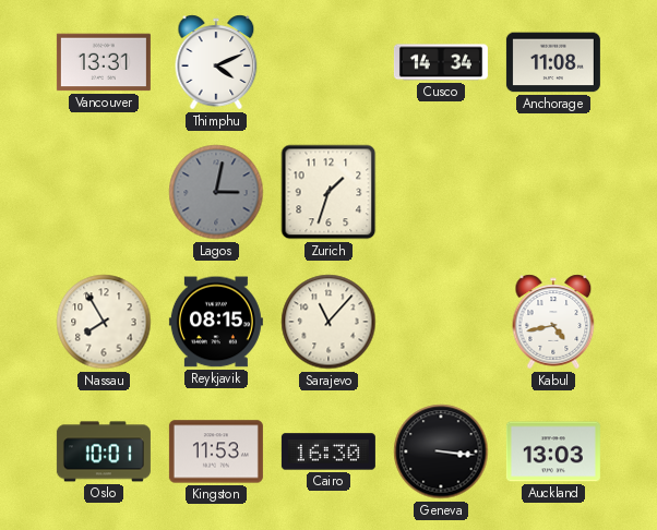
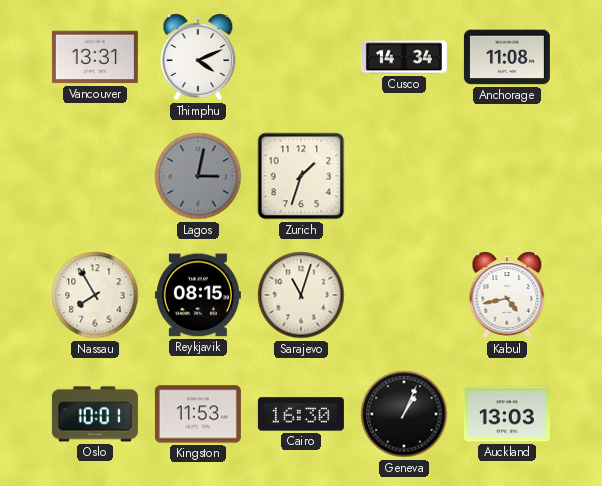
Sarajevo: 11:07 -> 11:03 (301, 295)
Geneva: 3:16 -> 1:04 (404, 414)
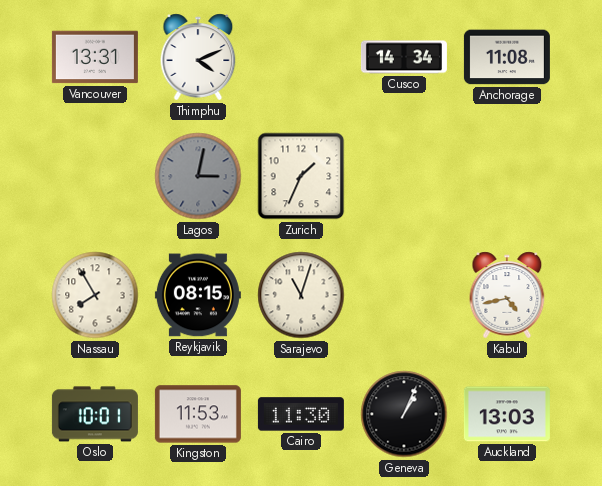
Zurich: 1:33 -> 1:34 (301, 176)
Cairo: 16:30 -> 11:30 (301, 414)
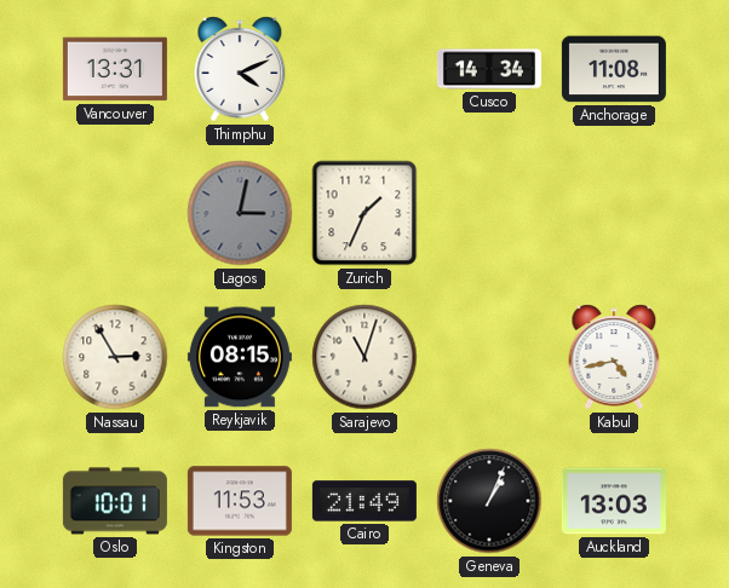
Nassau: 7:55 -> 2:55 (115, 357)
Cairo: 11:30 -> 21:49 (364, 501)
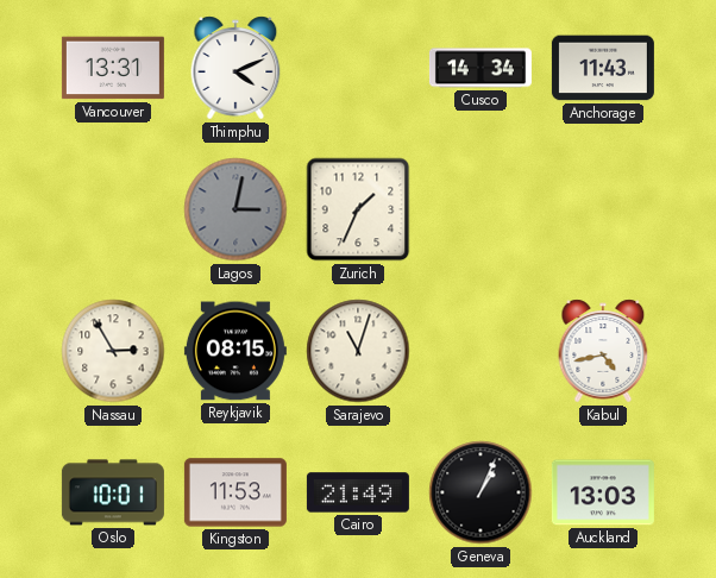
Anchorage: 11:08 -> 11:43 (603, 68)
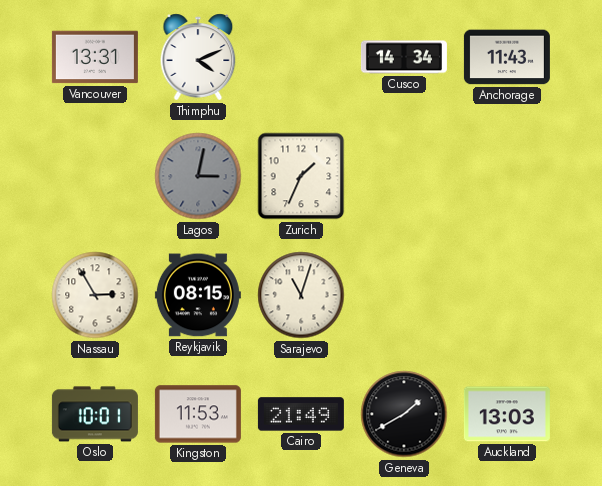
Kabul: 4:43 -> none (603, 351)
Geneva: 1:04 -> 1:40 (404, 414)
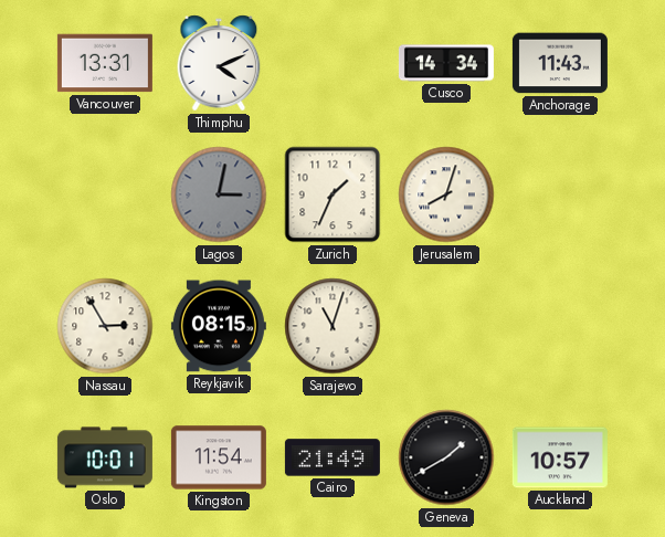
Jerusalem: none -> 8:03 (446, 194)
Kingston: 11:53 -> 11:54 (219, 457)
Auckland: 13:03 -> 10:57 (560, 457)
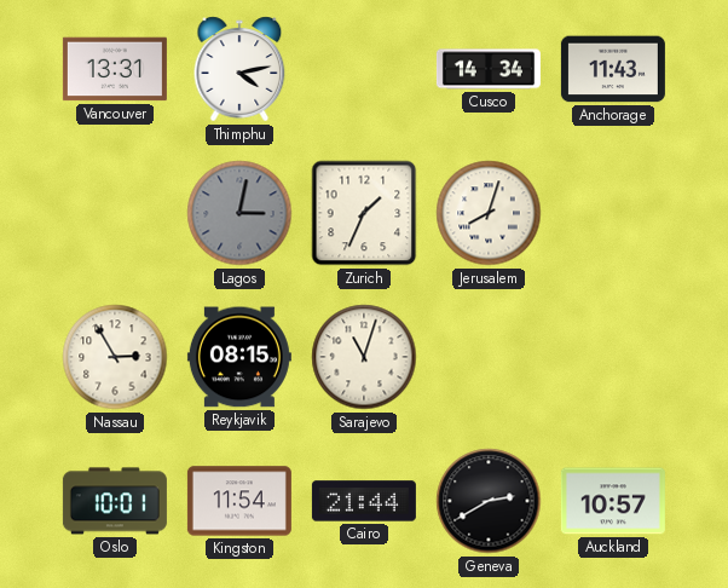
Thimphu: 4:11 -> 4:13 (239, 69)
Cairo: 21:49 -> 21:44 (364, 501)
Geneva: 1:40 -> 2:40 (489, 501)
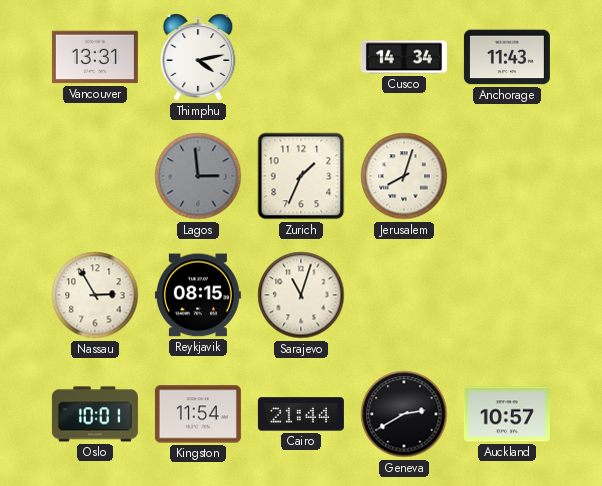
Lagos: 3:02 -> 2:59 (198, 176)
